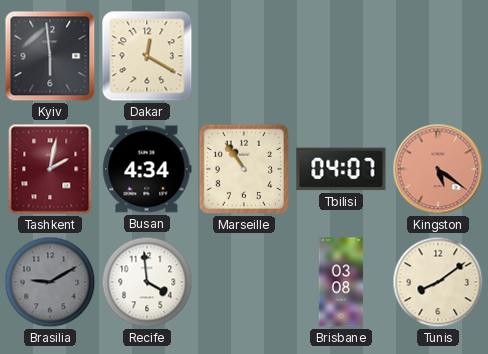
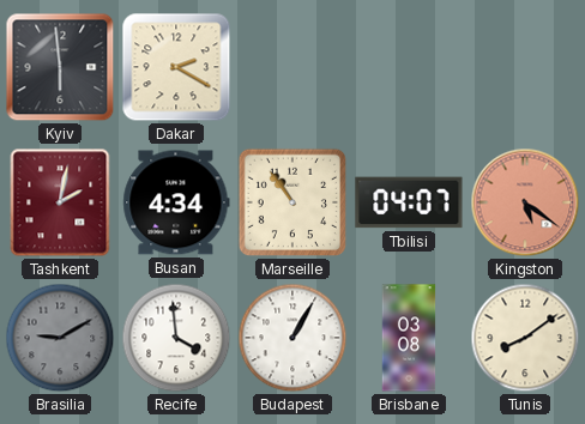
Dakar: 12:20 -> 2:20 (176, 67)
Budapest: none -> 1:05 (292, 338)
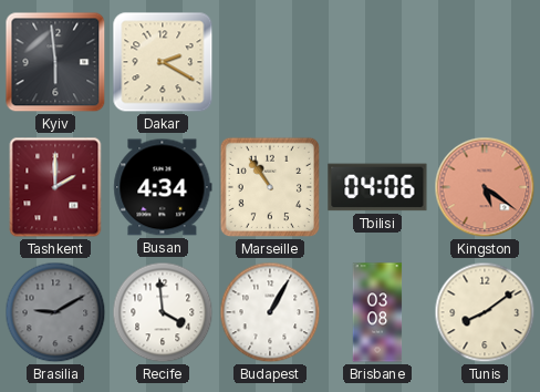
Tashkent: 2:02 -> 2:00 (55, 187)
Tbilisi: 04:07 -> 04:06 (377, 187)
